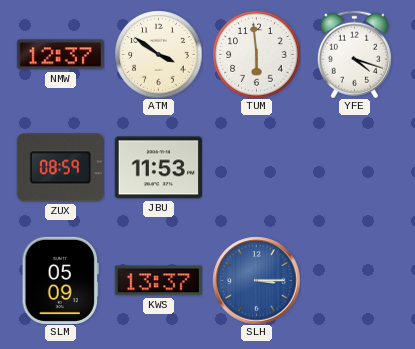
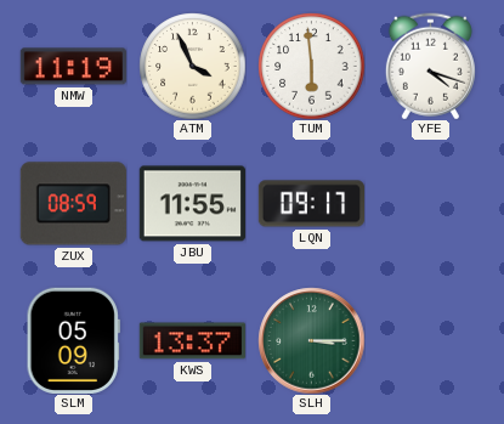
NMW: 12:37 -> 11:19 (73, 67)
ATM: 3:51 -> 3:56 (192, 66)
JBU: 11:53 -> 11:55 (192, 204)
LQN: none -> 09:17 (311, 204)
SLH dial: blue -> green (311, 340)
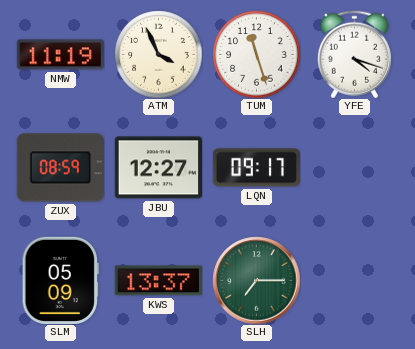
TUM: 5:59 -> 11:27 (256, 54)
JBU: 11:55 -> 12:27 (158, 168)
SLH: 3:15 -> 7:15 (256, 280)
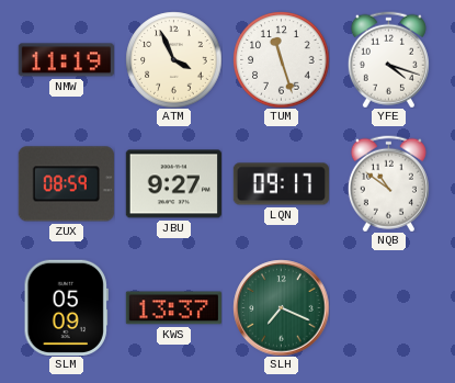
JBU: 12:27 -> 9:27 (173, 184)
NQB: none -> 10:51 (388, 183)
SLH: 7:15 -> 7:19 (281, 307)
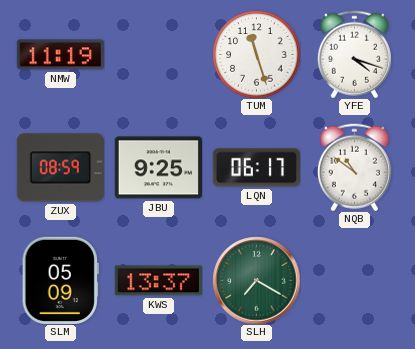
ATM: 3:56 -> none (173, 59)
JBU: 9:27 -> 9:25 (158, 168)
LQN: 09:17 -> 06:17 (256, 168)
SLH: 7:19 -> 7:20 (256, 280)
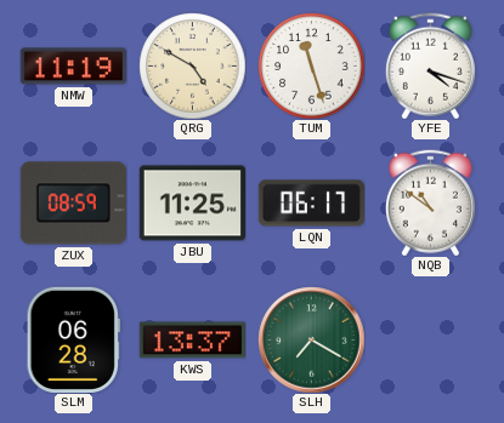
QRG: none -> 4:50 (192, 65)
JBU: 9:25 -> 11:25 (192, 204)
SLM: 05:09 -> 06:28 (73, 339)
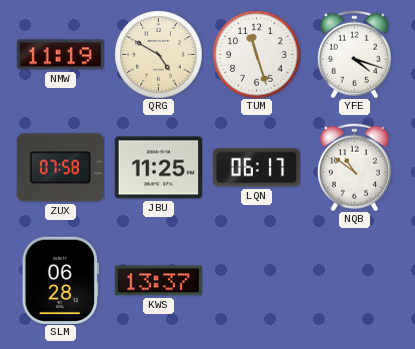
ZUX: 08:59 -> 07:58 (60, 168)
SLH: 7:20 -> none (311, 339)
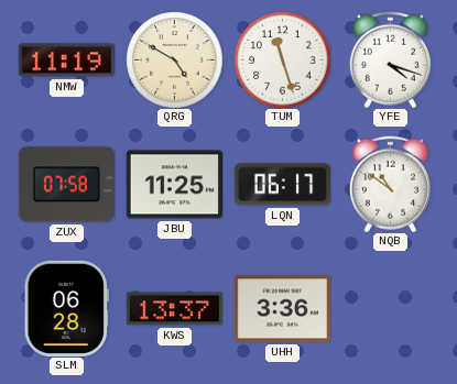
UHH: none -> 3:36 (282, 309)
